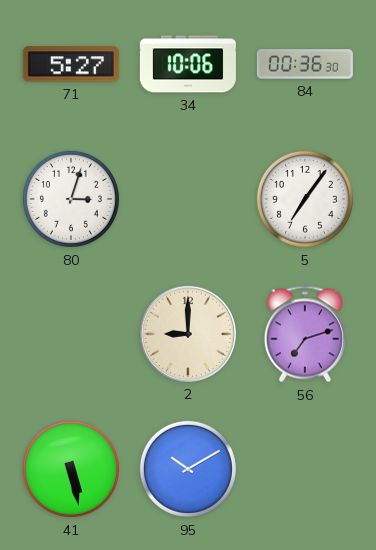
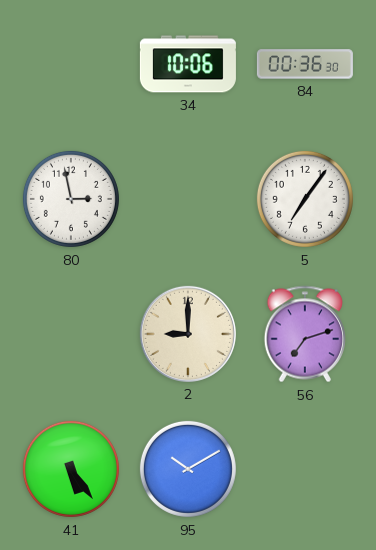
71: 5:27 -> none (71, 64)
80: 3:03 -> 2:58 (71, 199)
41: 5:28 -> 5:24 (71, 469)
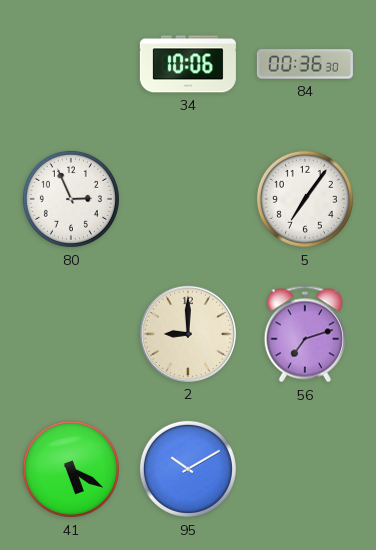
80: 2:58 -> 2:56 (71, 199)
41: 5:24 -> 5:20 (71, 469)
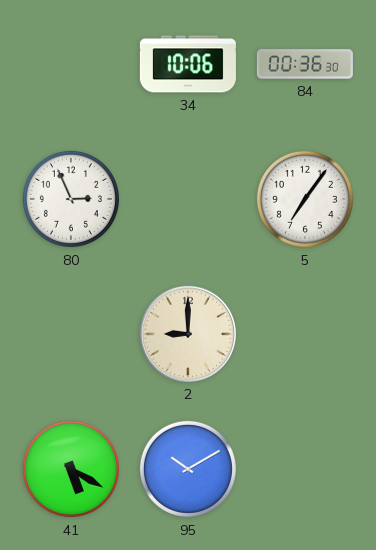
56: 7:12 -> none (305, 334)
